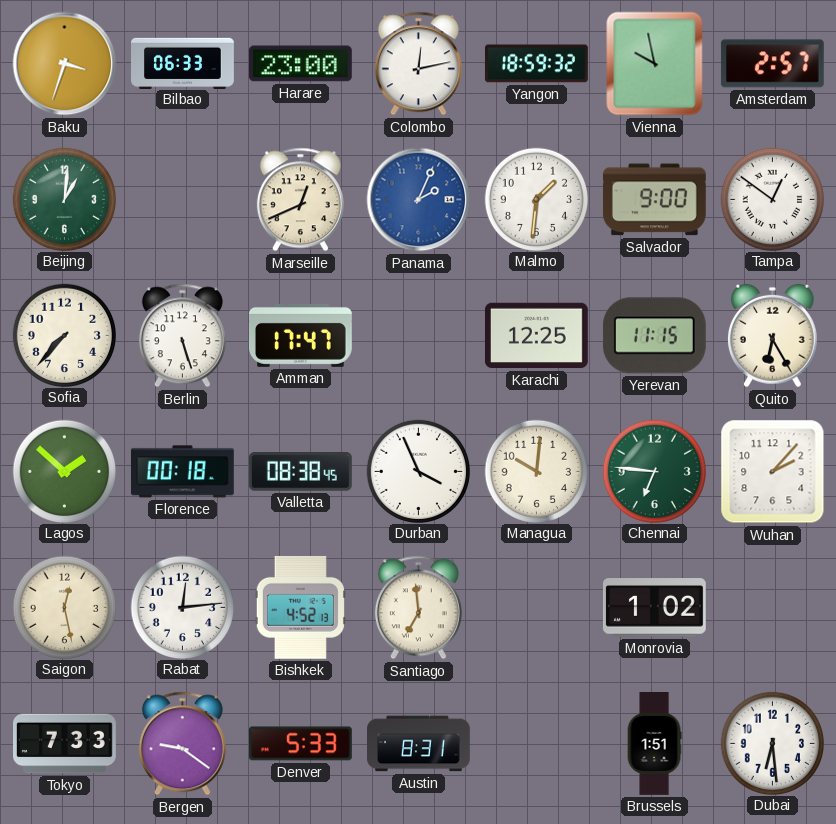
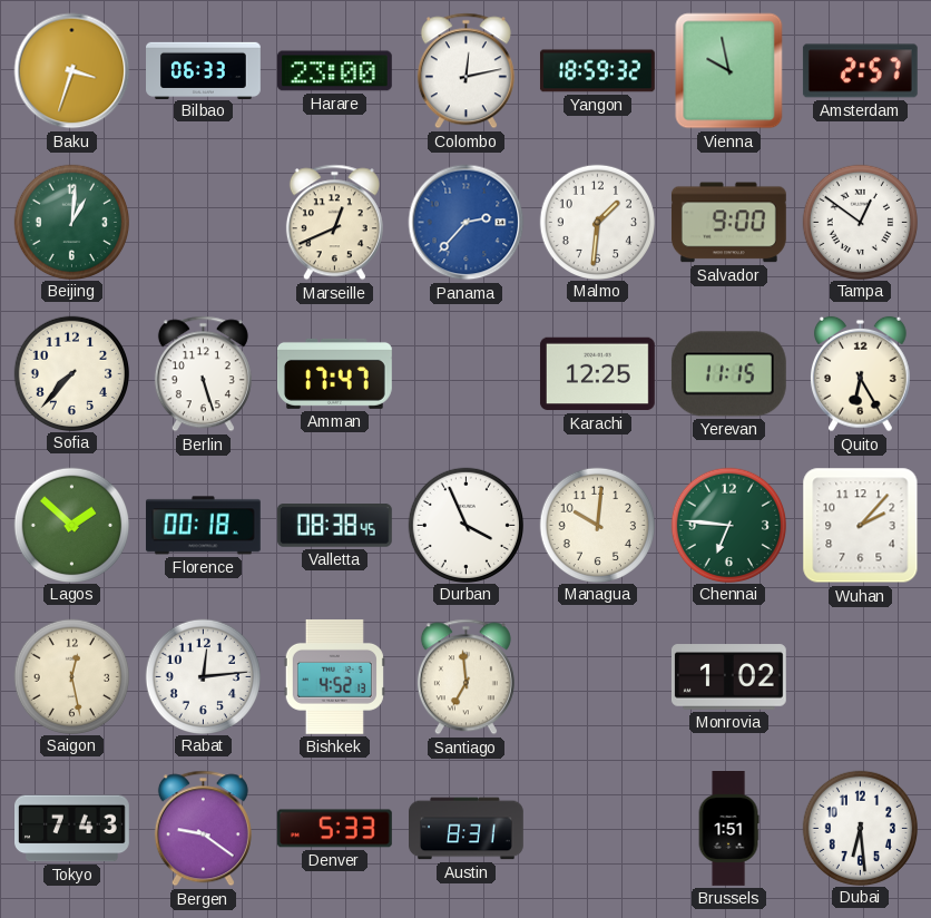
Panama: 2:04 -> 2:37 (467, 223)
Tokyo: 7:33 -> 7:43 (72, 829)
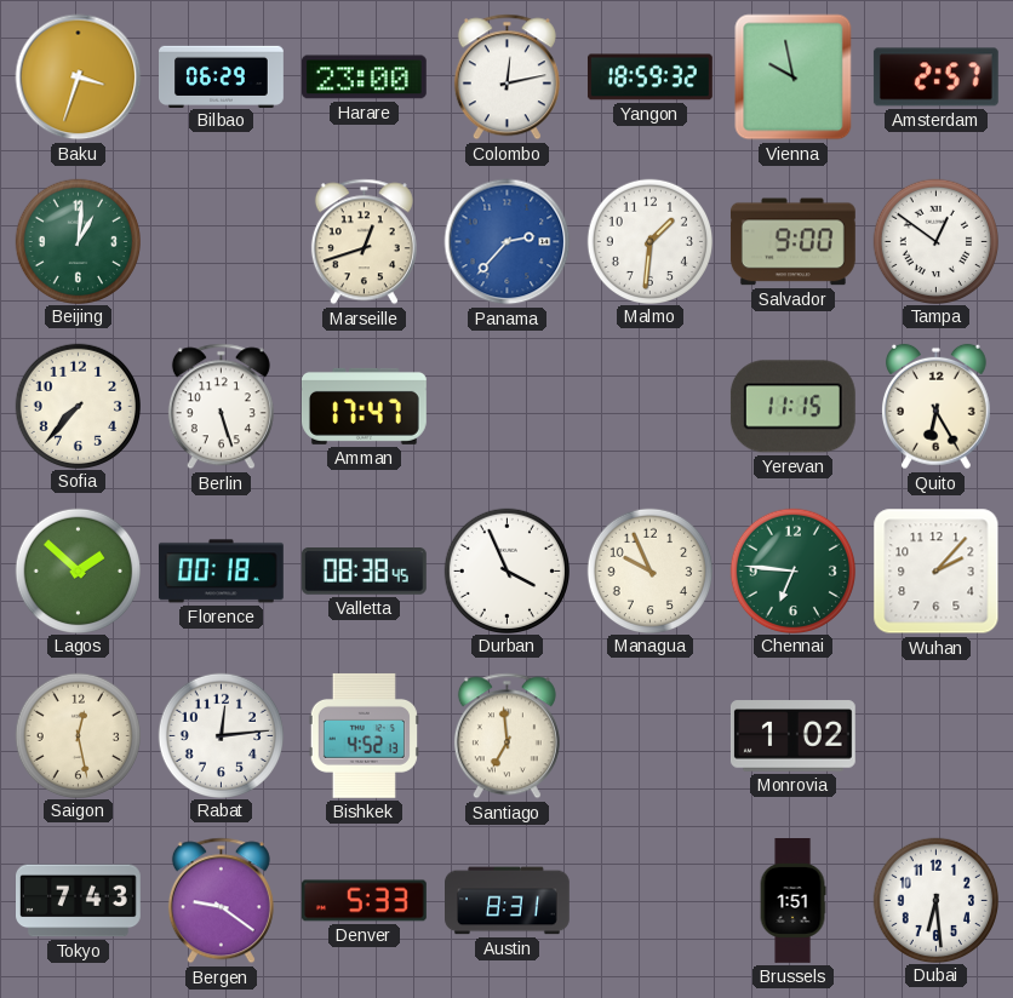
Bilbao: 06:33 -> 06:29 (222, 76)
Marseille: 12:41 -> 12:42 (364, 242)
Karachi: 12:25 -> none (597, 374)
Managua: 10:01 -> 9:56 (649, 570)
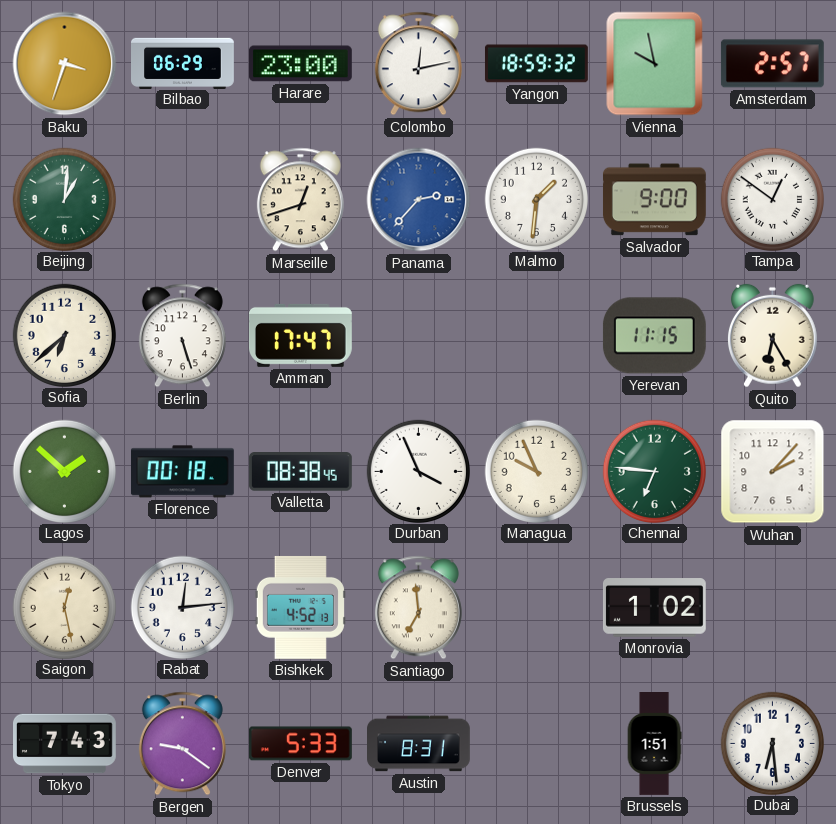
Sofia: 7:37 -> 6:38 (64, 335)
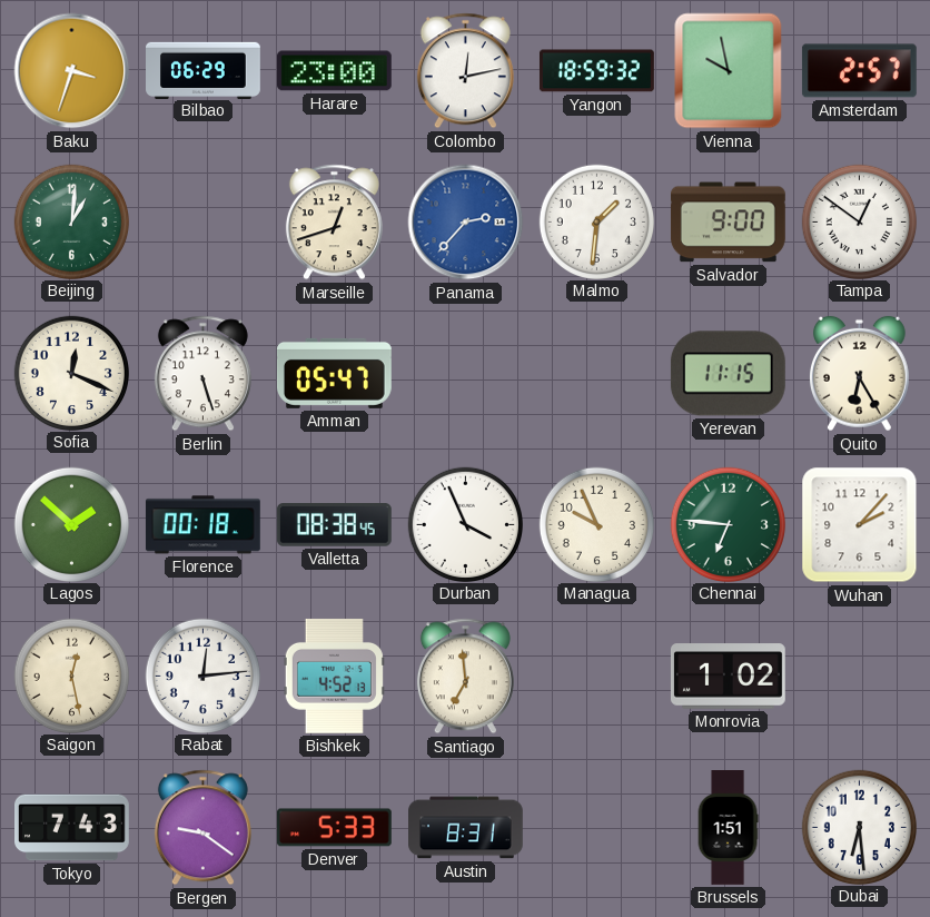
Sofia: 6:38 -> 12:19 (71, 373)
Amman: 17:47 -> 05:47 (334, 373)
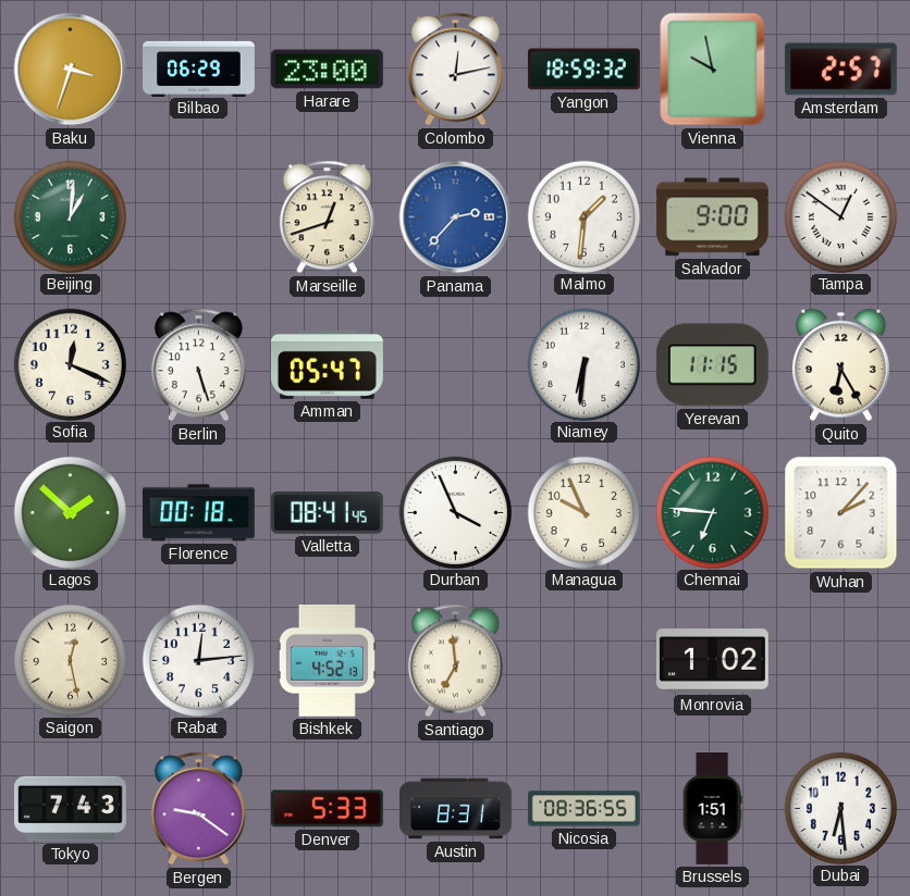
Niamey: none -> 6:31 (583, 364)
Valletta: 08:38 -> 08:41 (327, 513)
Nicosia: none -> 08:36 (583, 809)
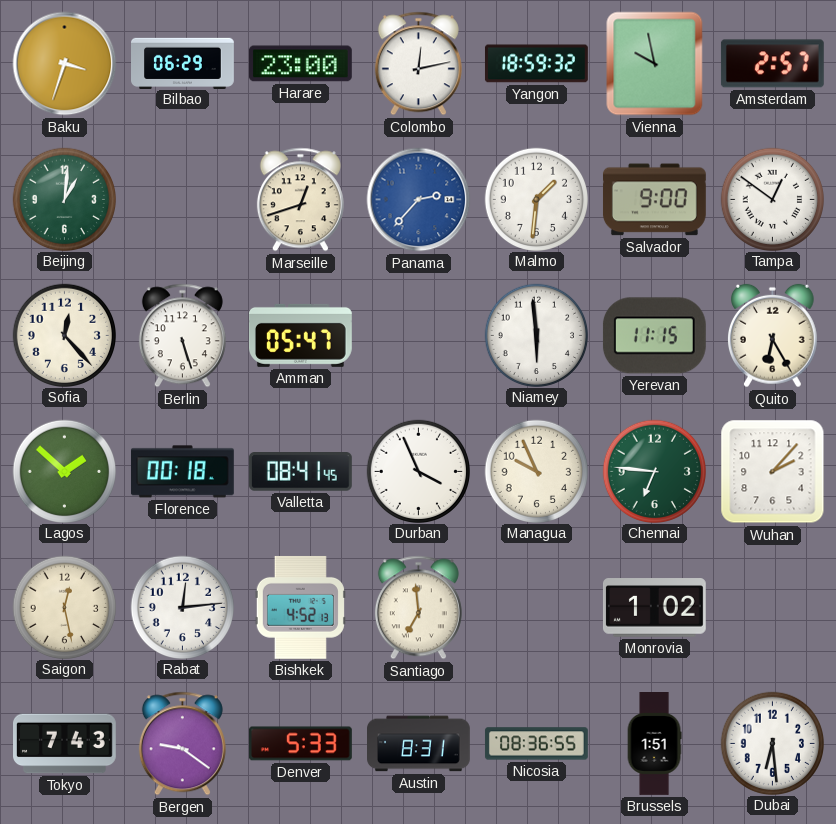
Sofia: 12:19 -> 12:23 (64, 335)
Niamey: 6:31 -> 5:59 (536, 335)
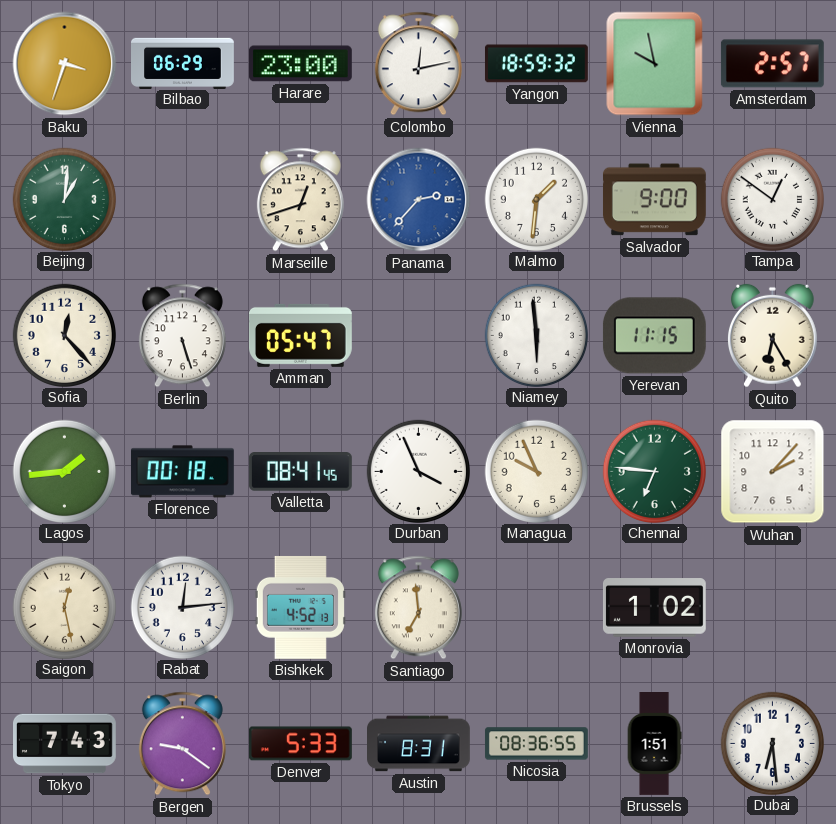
Lagos: 1:52 -> 1:44 (64, 471)
